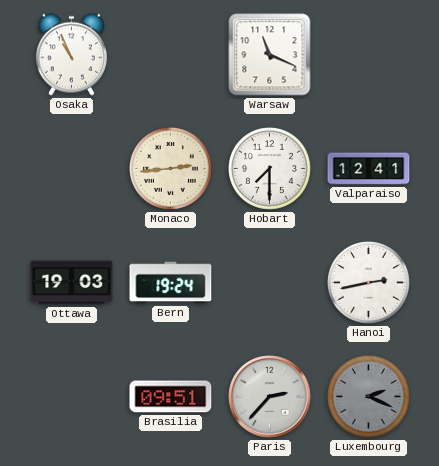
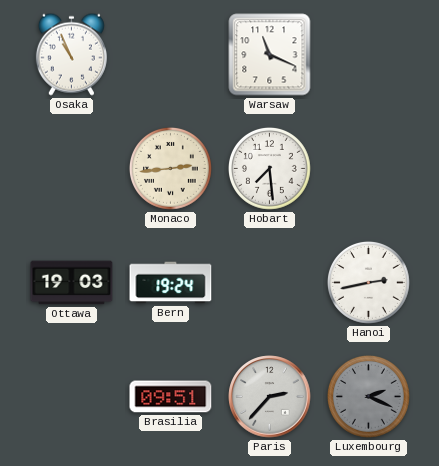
Hobart: 7:30 -> 7:29 (269, 168)
Valparaiso: 12:41 -> none (369, 169)
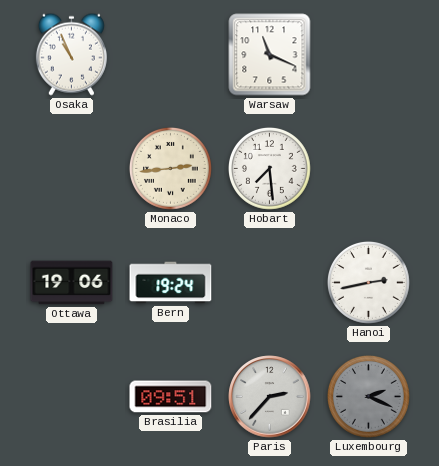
Ottawa: 19:03 -> 19:06 (72, 283)
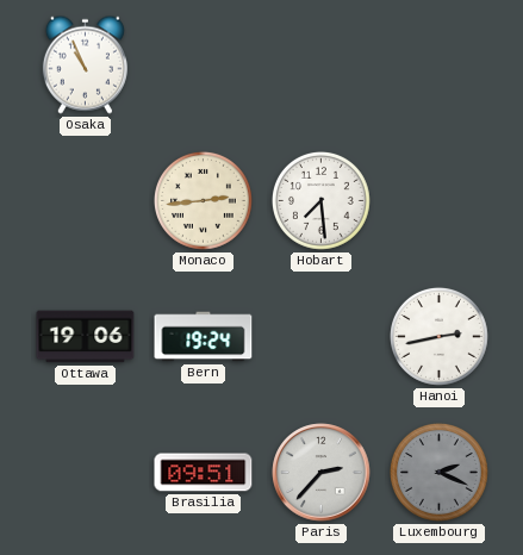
Warsaw: 11:19 -> none (270, 55)
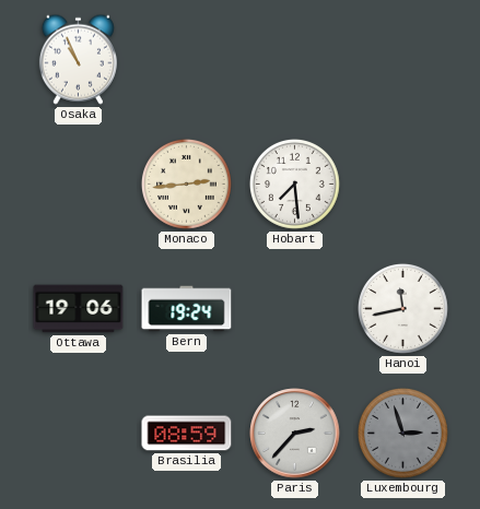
Hanoi: 2:43 -> 11:43 (402, 308)
Brasilia: 09:51 -> 08:59 (187, 434)
Luxembourg: 2:19 -> 2:57 (402, 433)
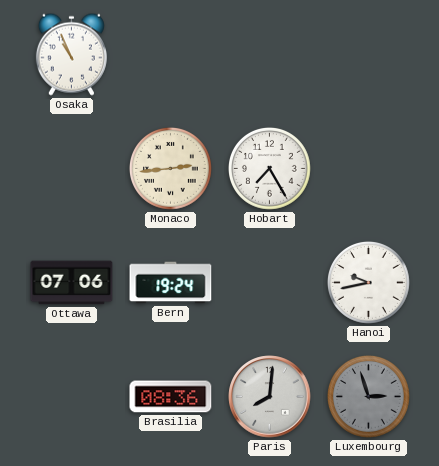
Hobart: 7:29 -> 7:25 (269, 168)
Ottawa: 19:06 -> 07:06 (72, 283)
Hanoi: 11:43 -> 9:43 (368, 282)
Brasilia: 08:59 -> 08:36 (171, 397)
Paris: 2:37 -> 8:01 (270, 397)
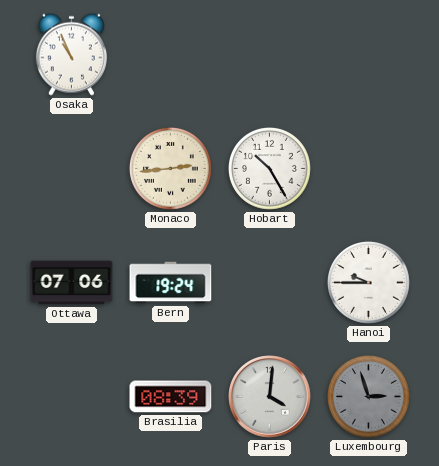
Hobart: 7:25 -> 10:25 (269, 168)
Hanoi: 9:43 -> 9:45 (368, 282)
Brasilia: 08:36 -> 08:39 (171, 397)
Paris: 8:01 -> 4:01 (270, 397)
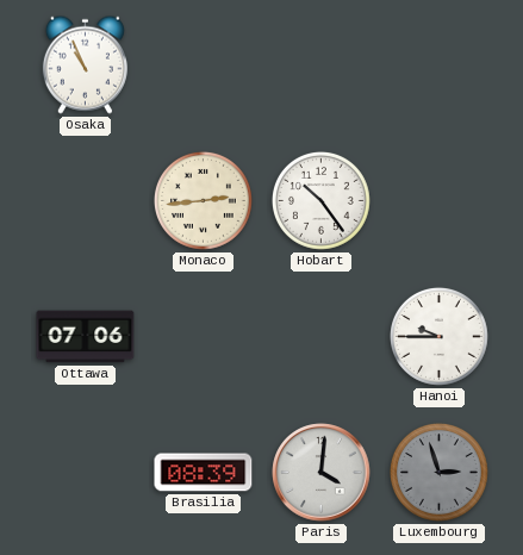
Hobart: 10:25 -> 10:24 (320, 200)
Bern: 19:24 -> none (171, 283)
